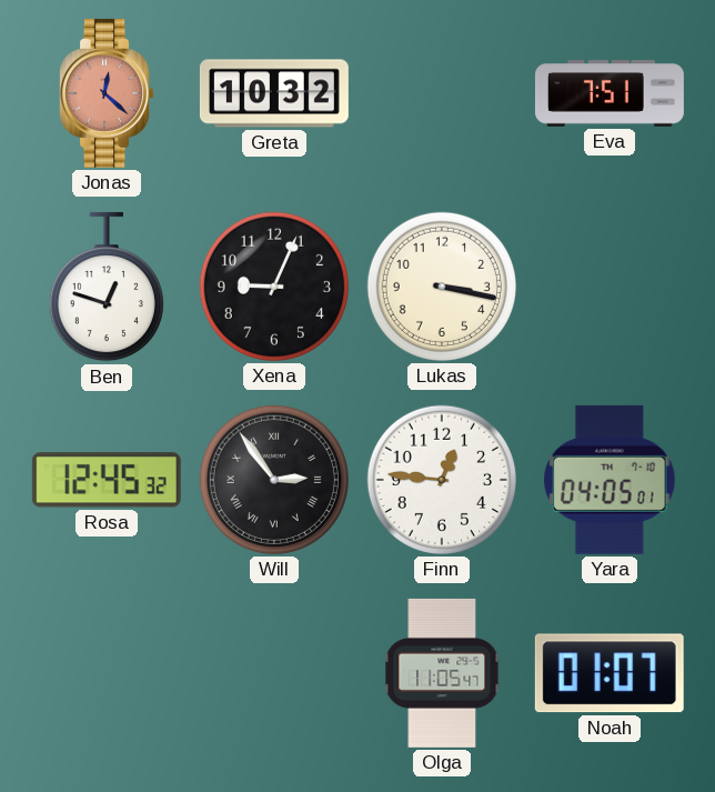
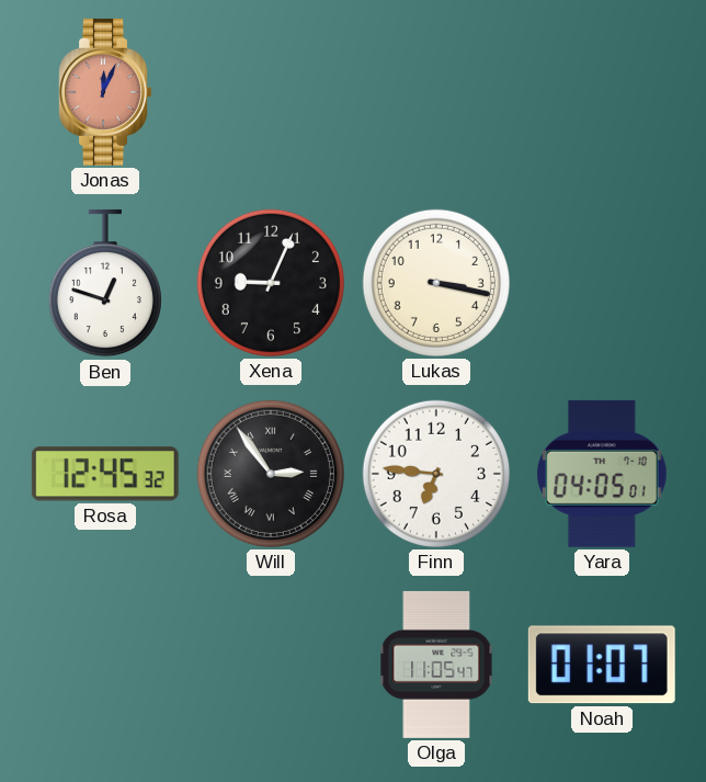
Jonas: 12:22 -> 12:04 (104, 92)
Greta: 10:32 -> none (274, 93)
Eva: 7:51 -> none (610, 94)
Finn: 12:46 -> 6:46 (436, 474)
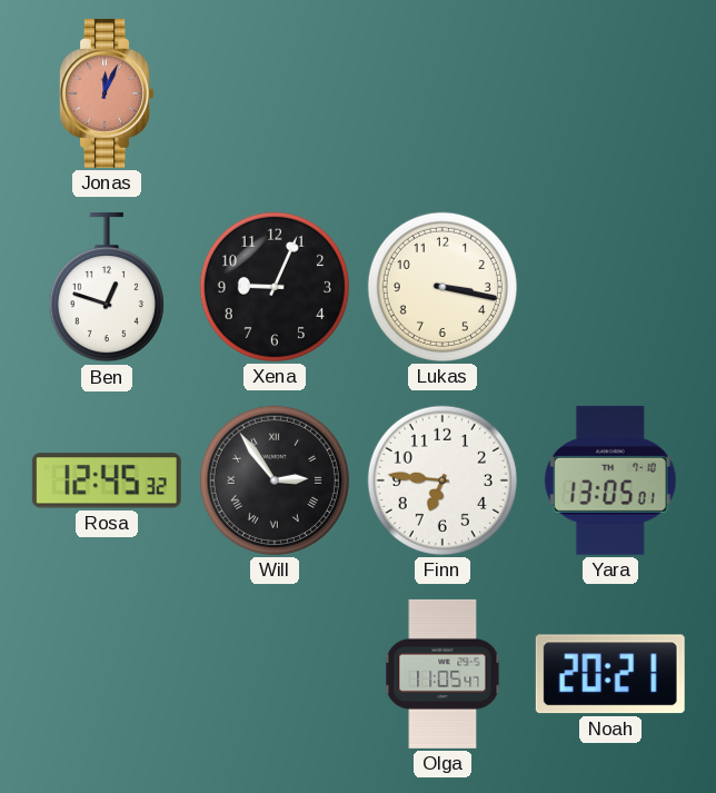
Yara: 04:05 -> 13:05 (611, 480)
Noah: 01:07 -> 20:21 (610, 674)
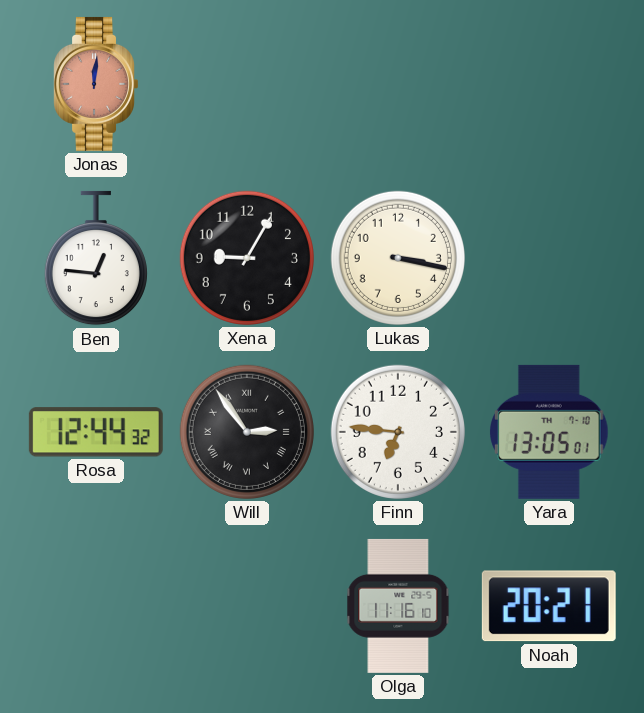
Jonas: 12:04 -> 12:01 (95, 84)
Ben: 12:48 -> 12:46 (96, 258)
Xena: 9:04 -> 9:05 (247, 258)
Rosa: 12:45 -> 12:44 (96, 432)
Olga: 11:05 -> 11:16 (398, 606)
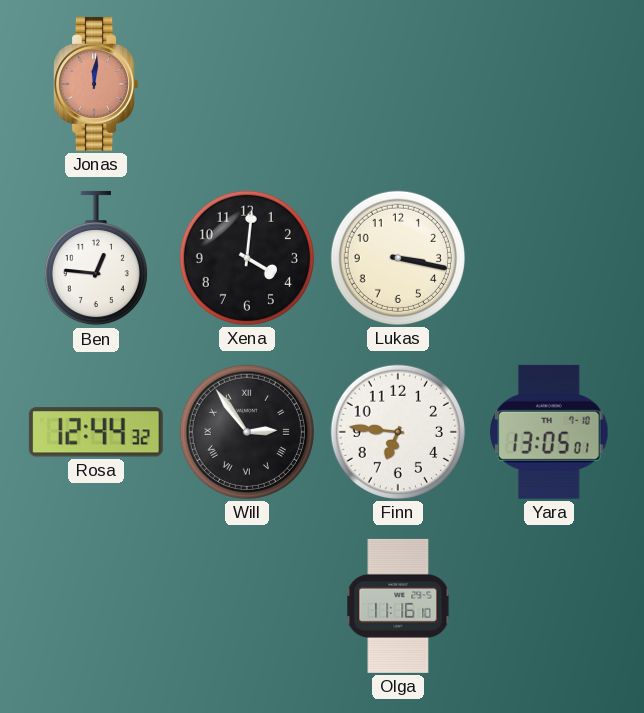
Xena: 9:05 -> 4:01 (247, 258)
Noah: 20:21 -> none (549, 606)
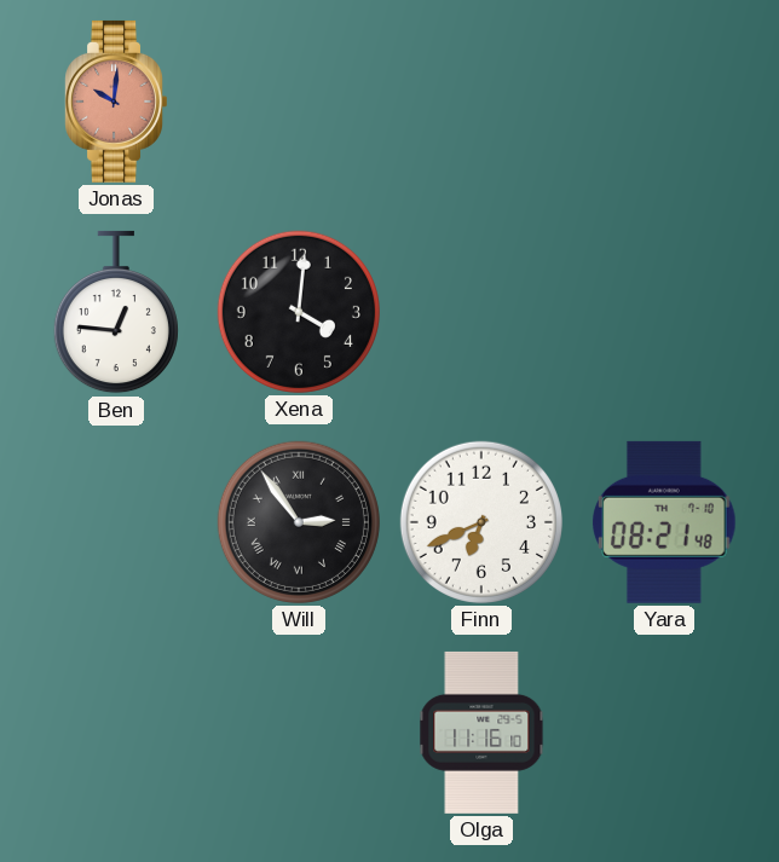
Jonas: 12:01 -> 10:01 (115, 102)
Lukas: 3:17 -> none (398, 258)
Rosa: 12:44 -> none (96, 432)
Finn: 6:46 -> 6:41 (481, 522)
Yara: 13:05 -> 08:21 (665, 522)
